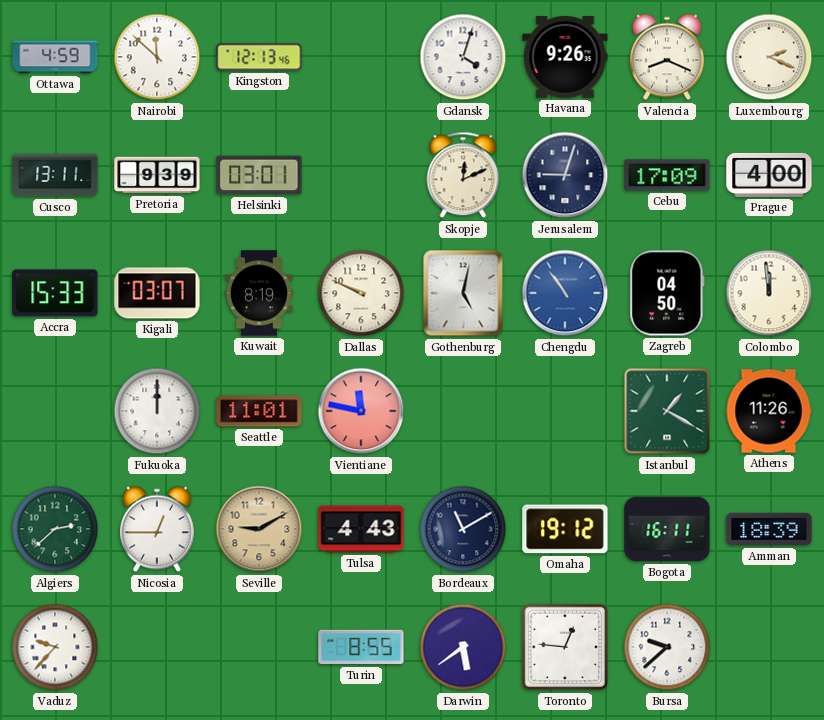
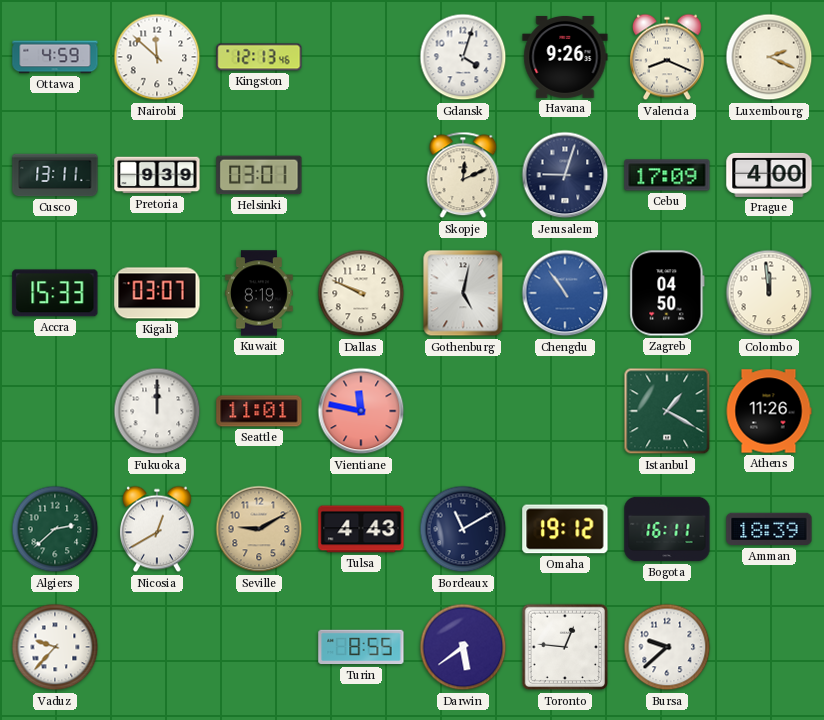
Nicosia: 12:45 -> 12:40 (157, 529)
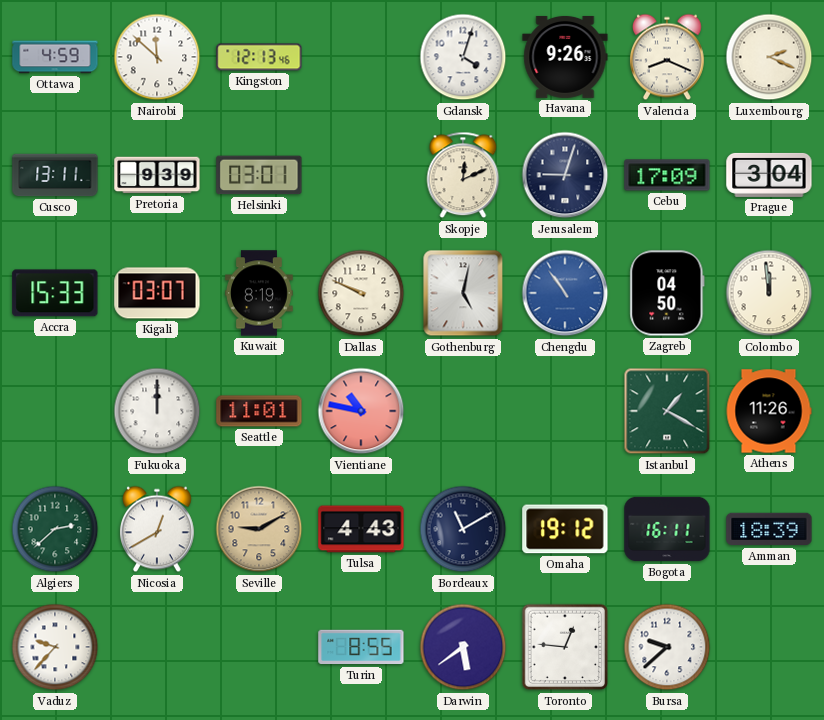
Prague: 4:00 -> 3:04 (769, 175)
Vientiane: 11:47 -> 10:47 (361, 411)
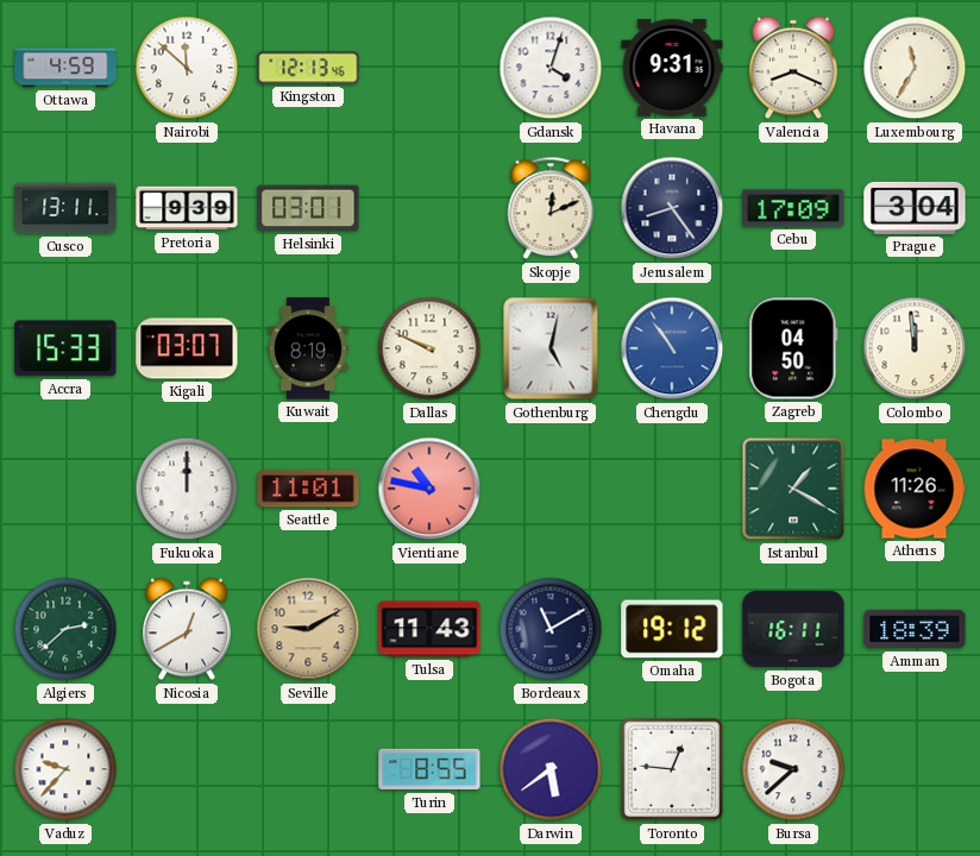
Havana: 9:26 -> 9:31 (672, 68)
Luxembourg: 2:19 -> 11:35 (915, 68)
Jerusalem: 9:03 -> 8:24 (672, 208)
Tulsa: 4:43 -> 11:43 (429, 629)
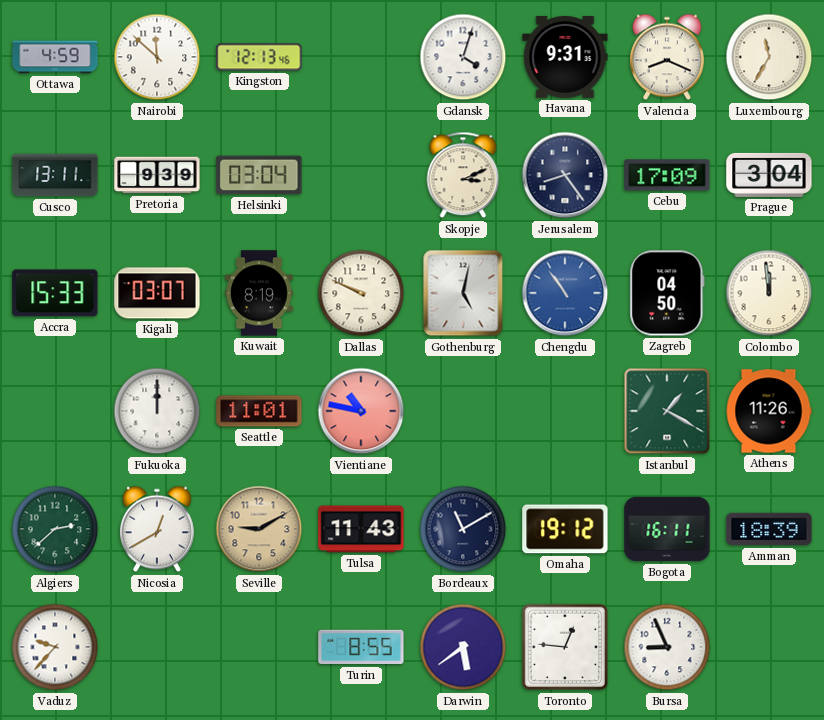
Helsinki: 03:01 -> 03:04 (259, 175)
Skopje: 12:11 -> 3:11 (463, 175)
Bursa: 9:38 -> 8:56 (667, 647)
